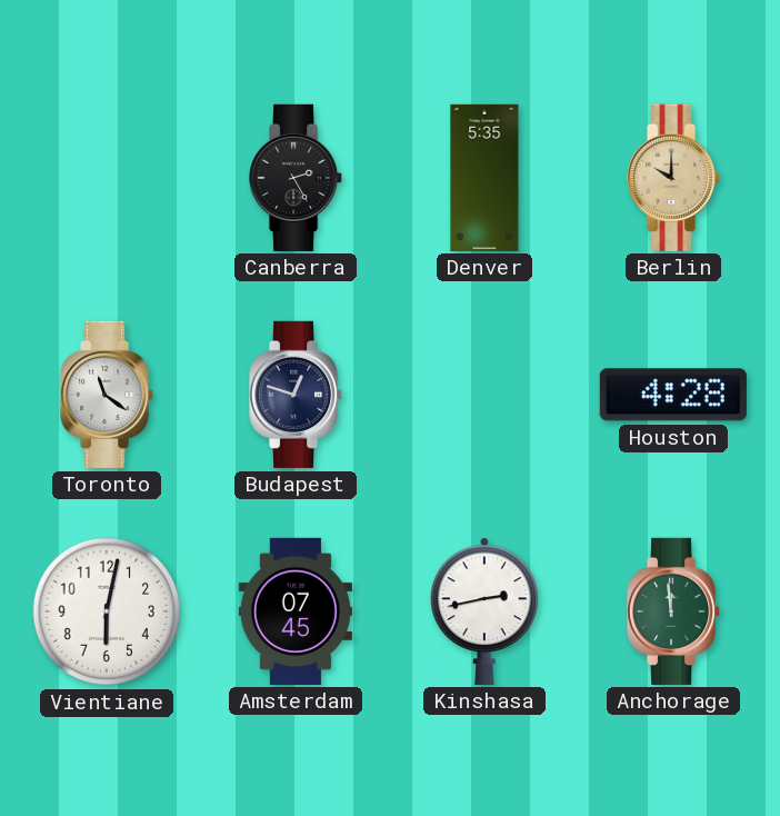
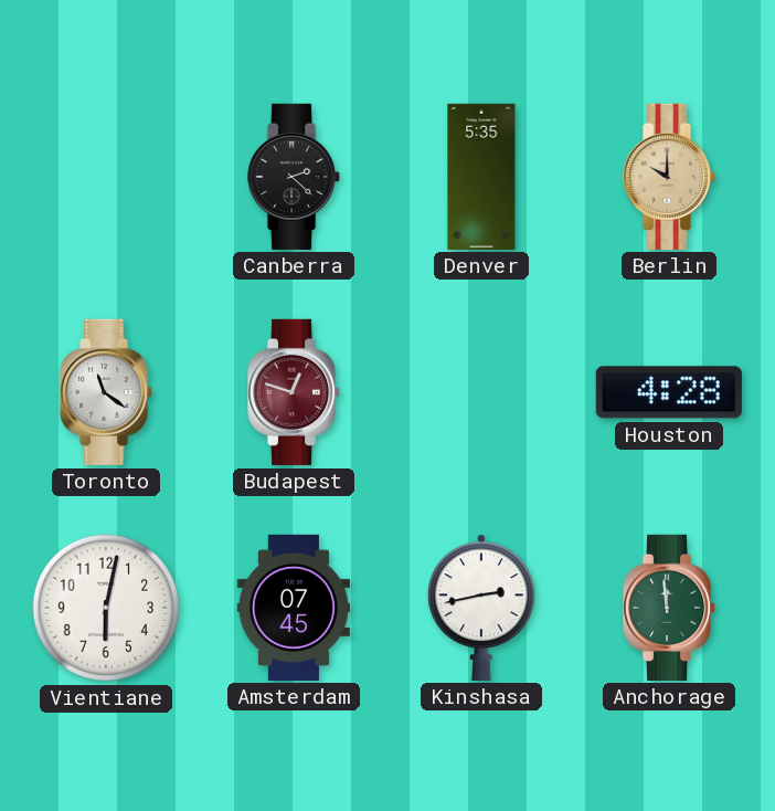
Canberra: 2:25 -> 2:22 (295, 177)
Budapest dial: navy -> burgundy (295, 392)
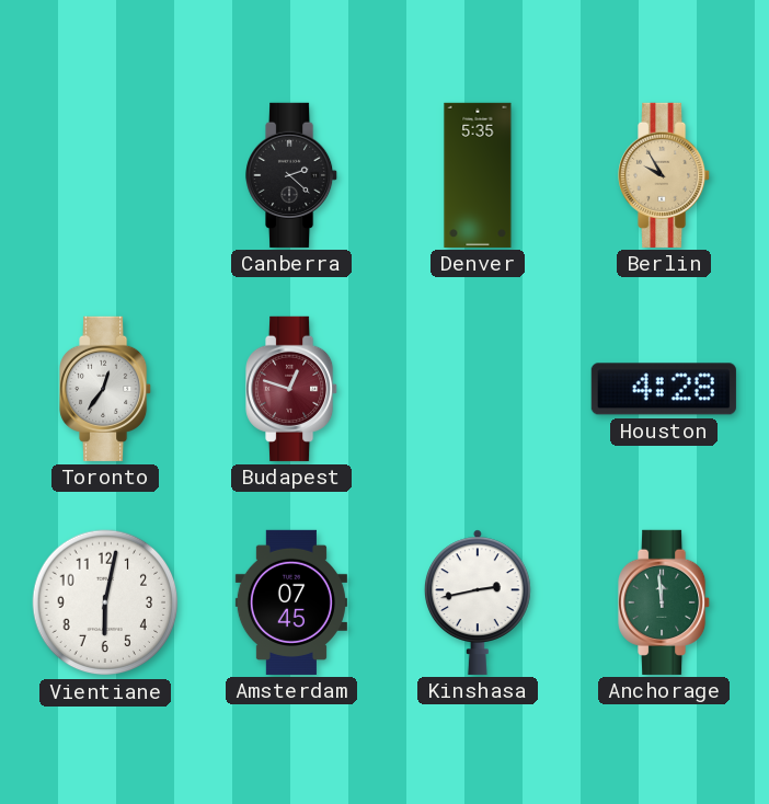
Berlin: 10:00 -> 9:55 (665, 175)
Toronto: 11:21 -> 12:36 (106, 389)
